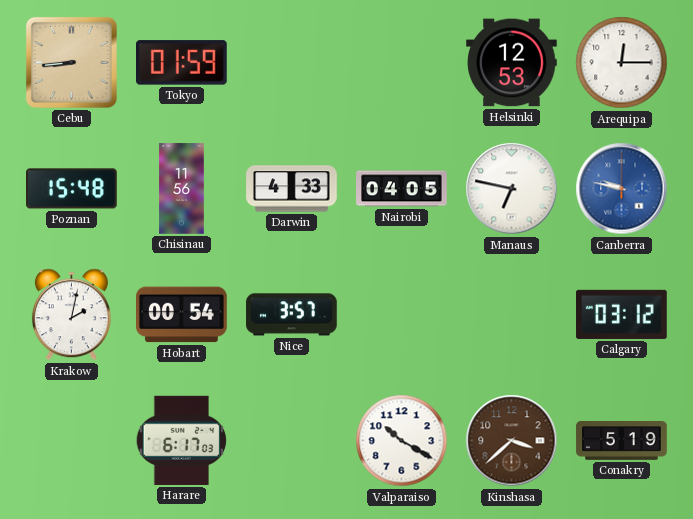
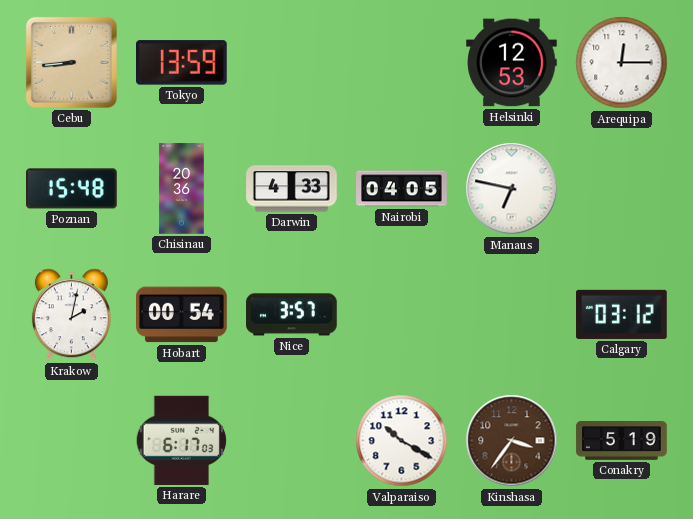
Tokyo: 01:59 -> 13:59 (182, 63)
Chisinau: 11:56 -> 20:36 (182, 189)
Canberra: 9:47 -> none (622, 189)
Kinshasa: 3:38 -> 3:36 (512, 441)
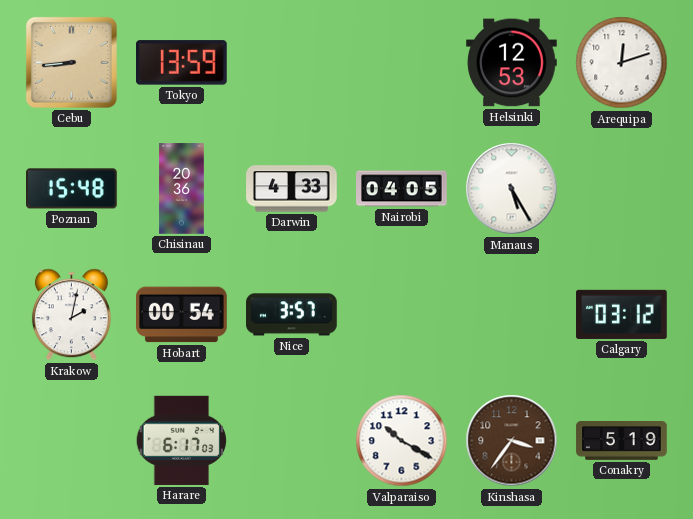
Arequipa: 12:15 -> 12:12 (622, 63)
Manaus: 6:47 -> 5:25 (512, 189)
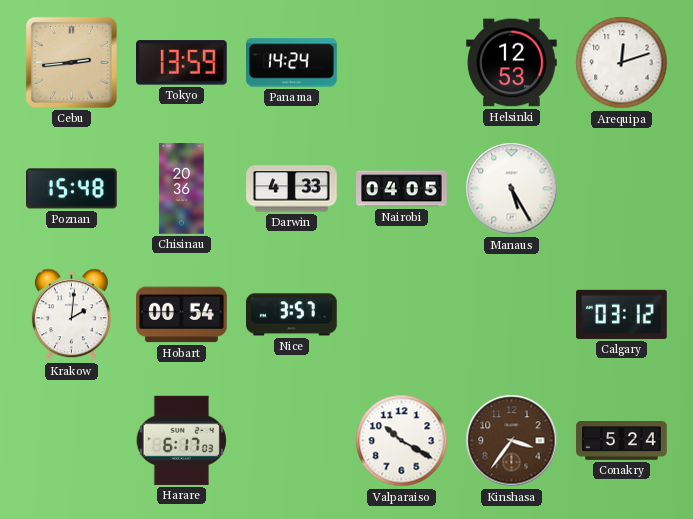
Cebu: 8:44 -> 2:44 (71, 62)
Panama: none -> 14:24 (292, 63)
Krakow: 2:02 -> 2:01 (71, 315)
Conakry: 5:19 -> 5:24 (622, 441)
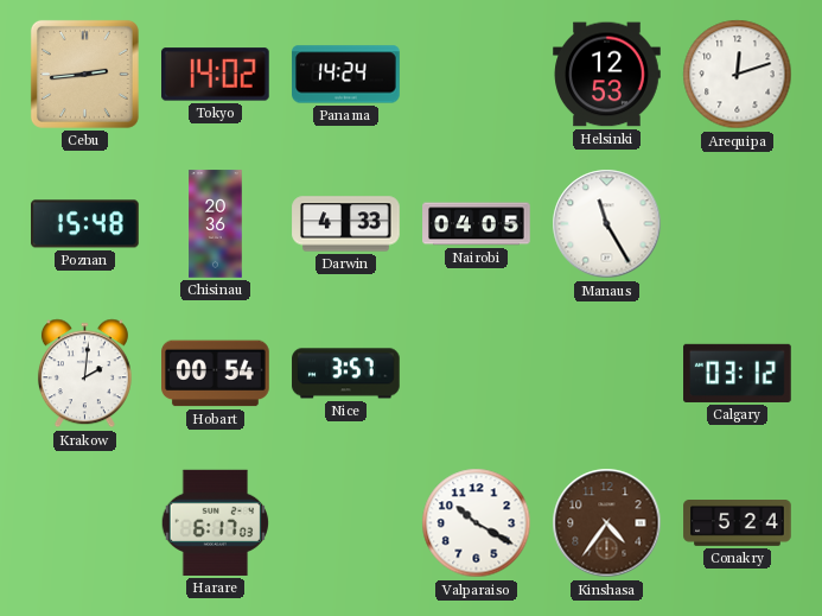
Tokyo: 13:59 -> 14:02 (216, 75)
Manaus: 5:25 -> 11:25 (607, 224)
Kinshasa: 3:36 -> 4:36 (607, 523)
